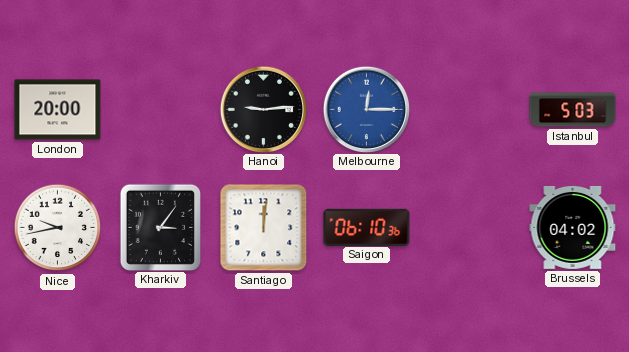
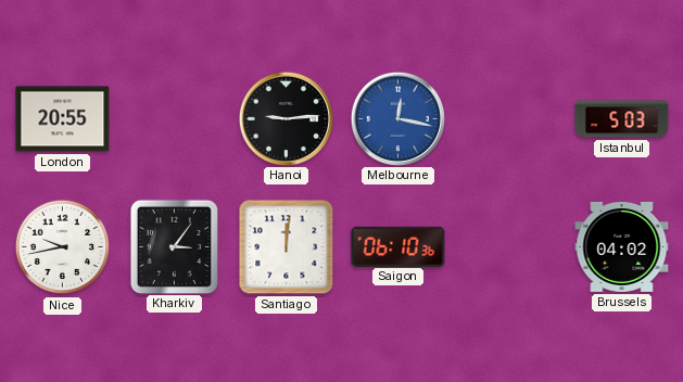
London: 20:00 -> 20:55 (63, 119)
Melbourne: 12:15 -> 12:17 (397, 118)
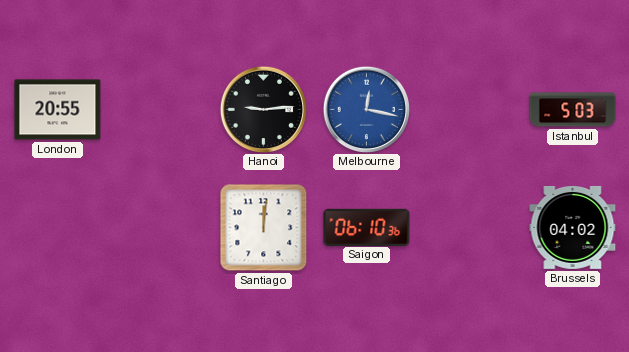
Nice: 9:43 -> none (63, 247)
Kharkiv: 3:06 -> none (174, 246)
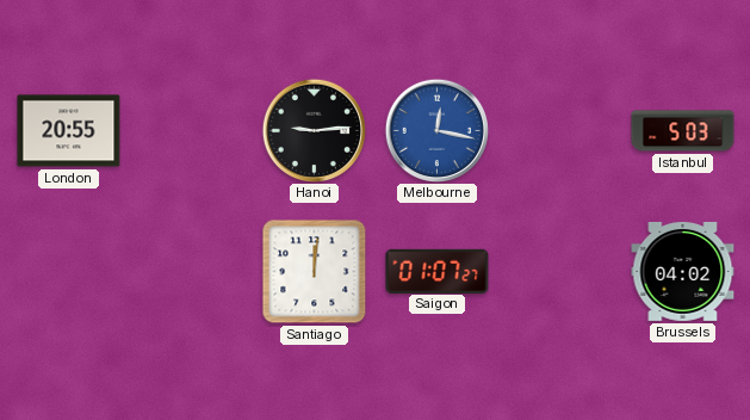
Saigon: 06:10 -> 01:07 (438, 271)
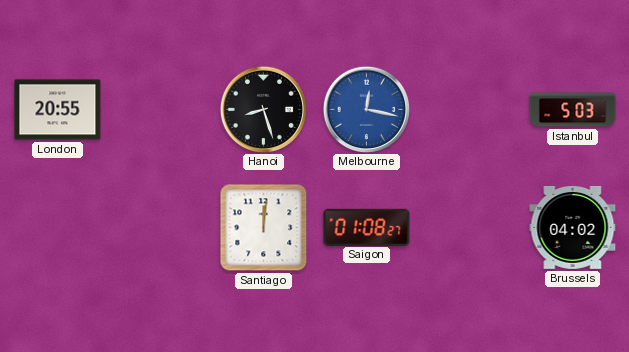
Hanoi: 9:14 -> 8:27 (263, 109)
Saigon: 01:07 -> 01:08 (367, 227)
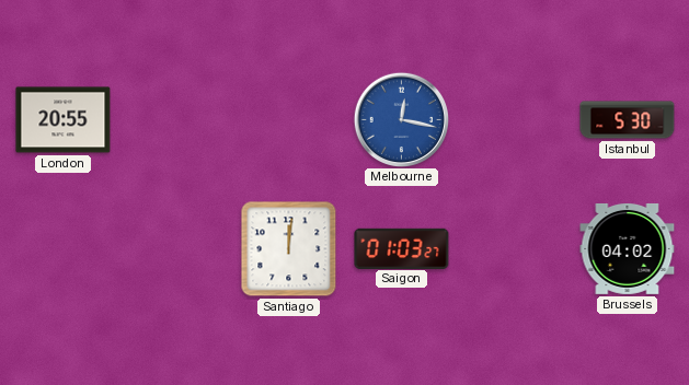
Hanoi: 8:27 -> none (263, 109)
Istanbul: 5:03 -> 5:30 (628, 120)
Saigon: 01:08 -> 01:03 (402, 248)
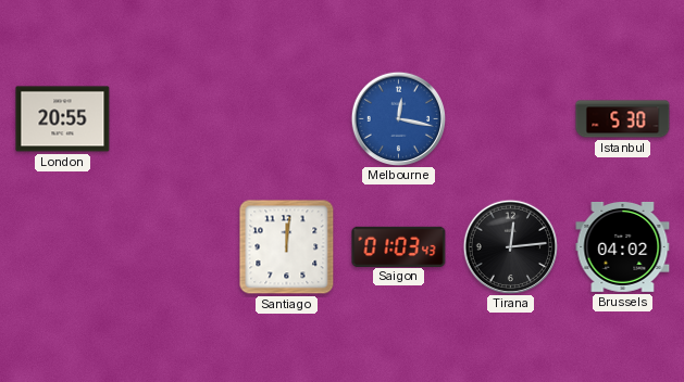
Saigon: 01:03:27 -> 01:03:43 (399, 246)
Tirana: none -> 12:14 (510, 246)
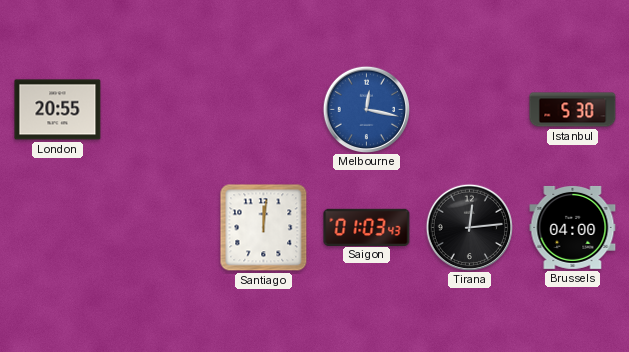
Brussels: 04:02 -> 04:00 (573, 227)
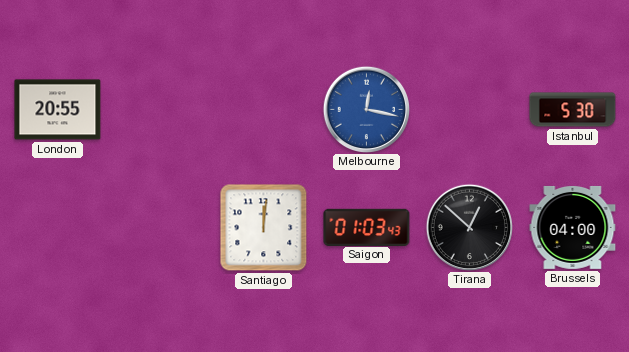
Tirana: 12:14 -> 12:52 (469, 227)
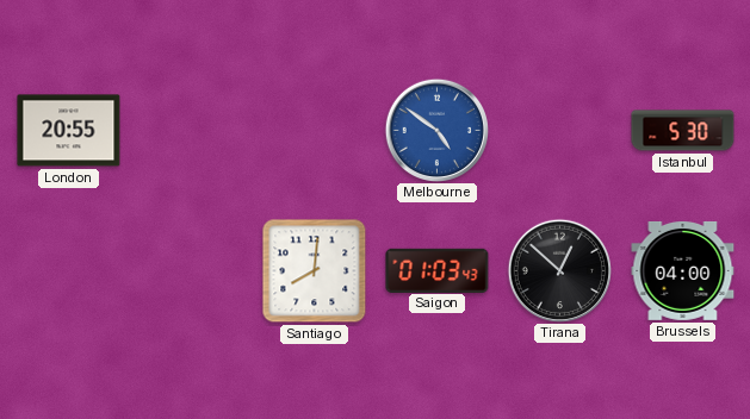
Melbourne: 12:17 -> 4:51 (436, 130)
Santiago: 12:01 -> 8:01 (315, 271)
